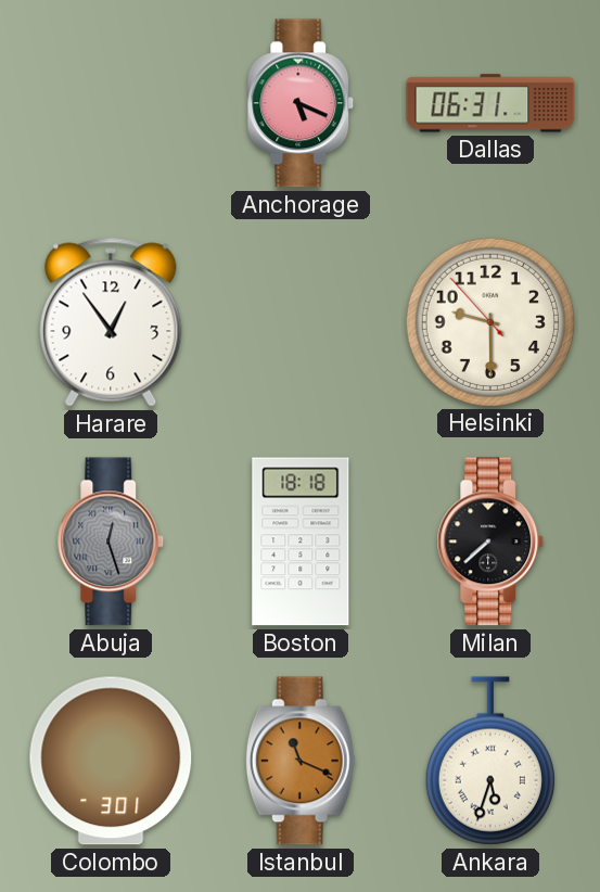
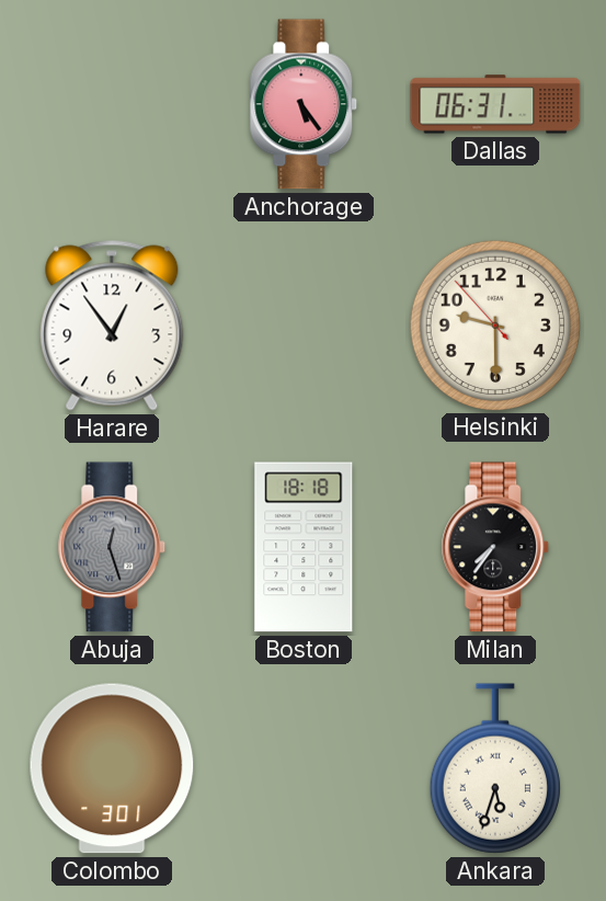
Anchorage: 5:19 -> 5:24 (304, 104)
Milan: 7:38 -> 7:36 (495, 547)
Istanbul: 11:19 -> none (301, 761)
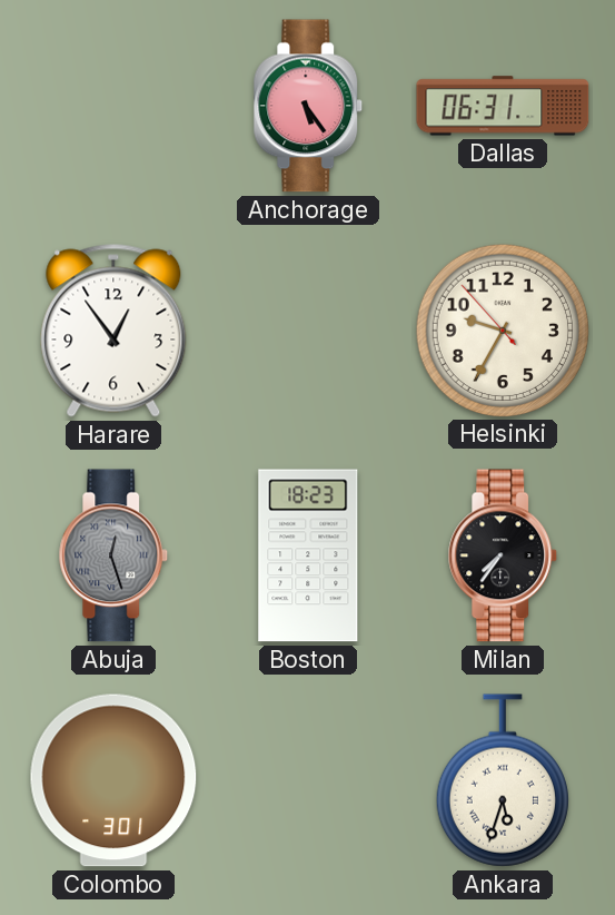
Helsinki: 9:29 -> 9:34 (502, 329)
Boston: 18:18 -> 18:23 (308, 555)
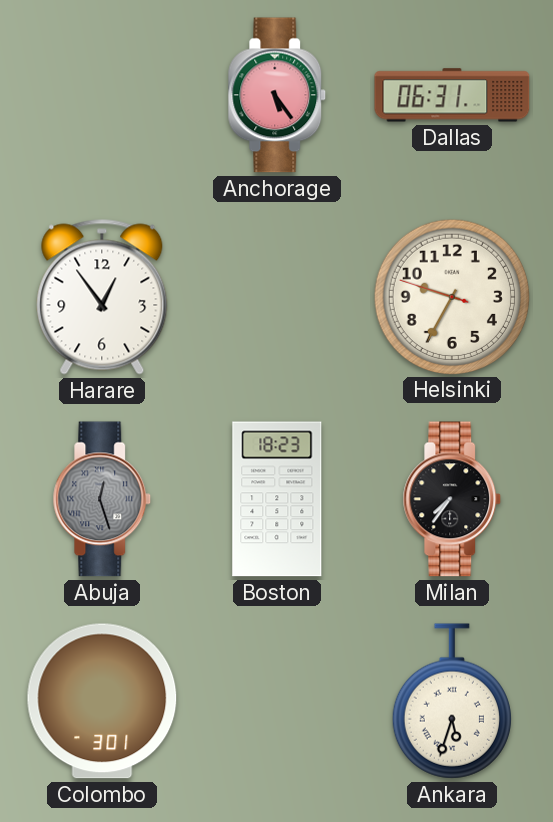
Helsinki: 9:34:53 -> 9:34:48 (451, 296)
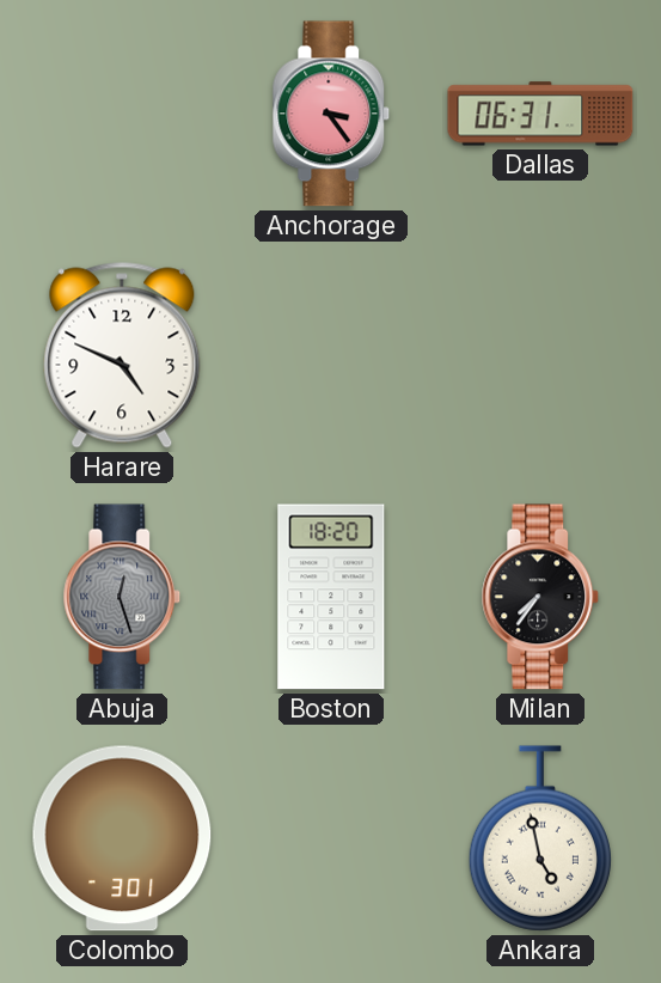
Anchorage: 5:24 -> 3:24 (331, 114)
Harare: 12:54 -> 4:49 (122, 355)
Helsinki: 9:34 -> none (451, 296)
Boston: 18:23 -> 18:20 (331, 597)
Ankara: 5:33 -> 4:58 (540, 838)
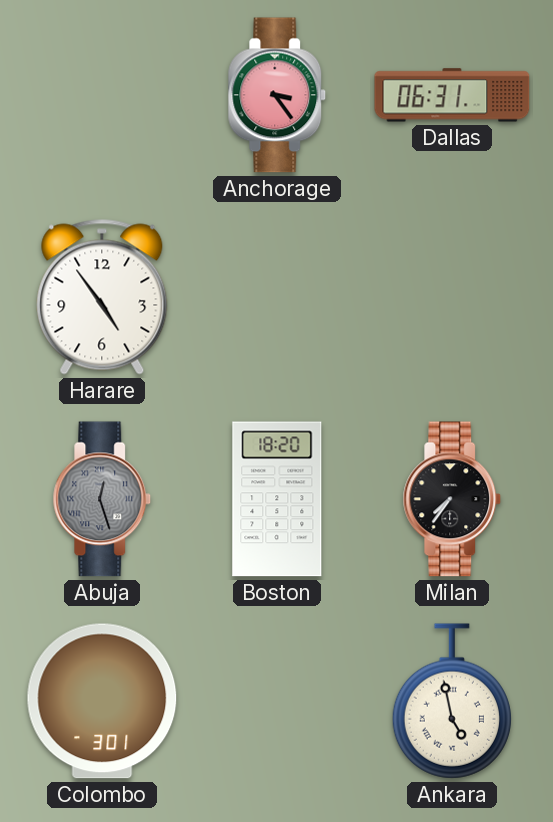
Harare: 4:49 -> 4:54 (102, 297)
